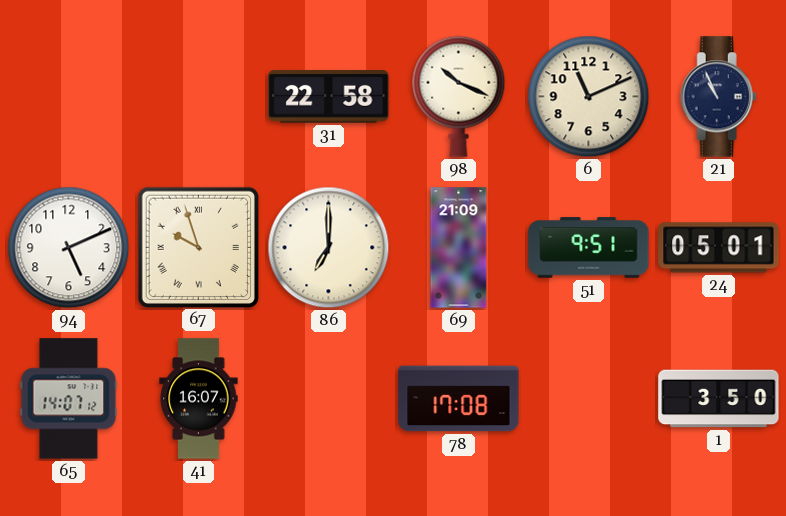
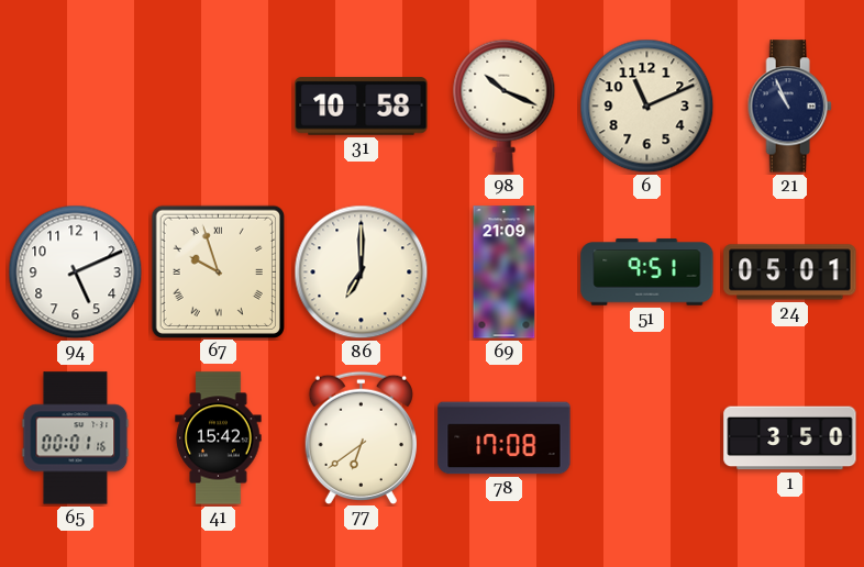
31: 22:58 -> 10:58 (362, 107)
65: 14:07 -> 00:01 (76, 438)
41: 16:07 -> 15:42 (219, 438)
77: none -> 6:39 (361, 437)
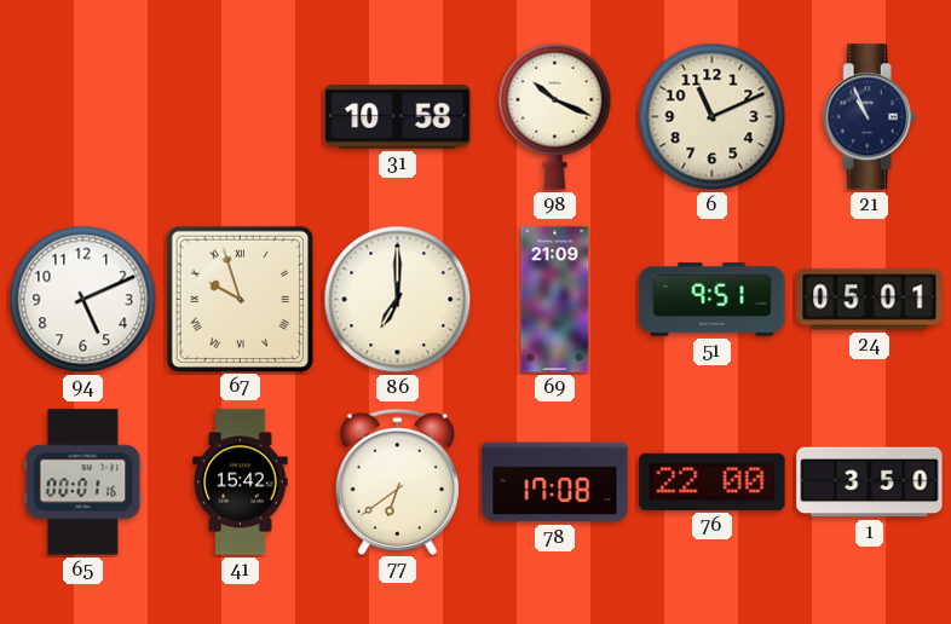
76: none -> 22:00 (713, 481)
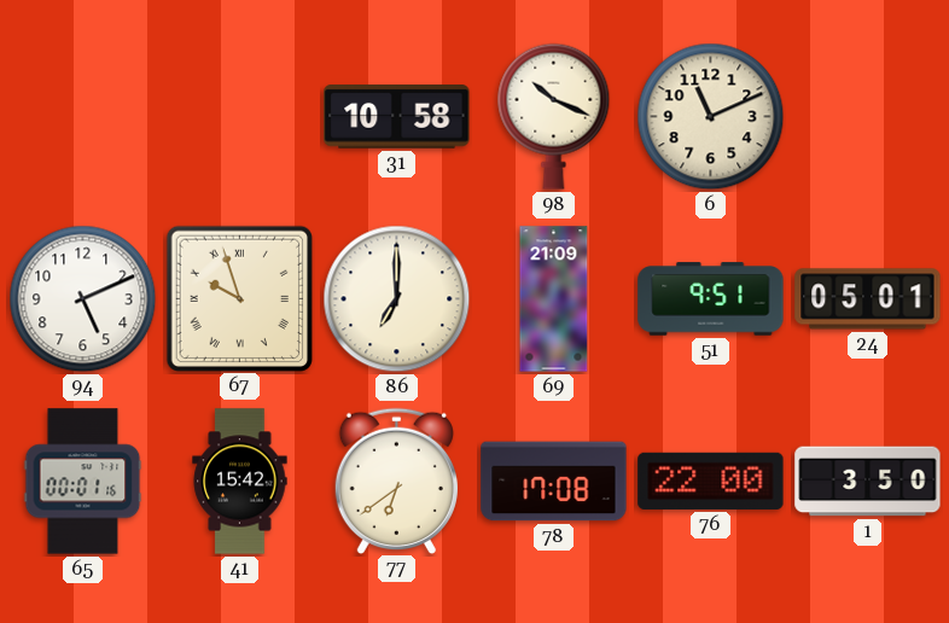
21: 10:56 -> none (869, 117)
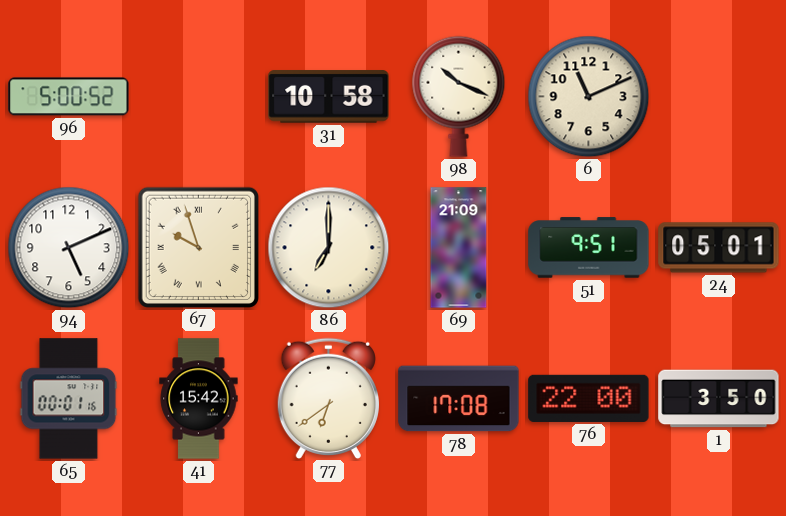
96: none -> 5:00 (69, 97)
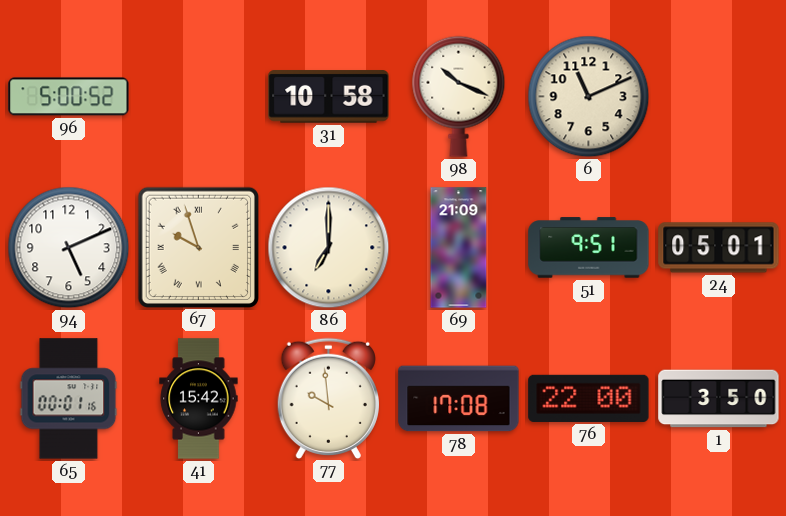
77: 6:39 -> 9:59 (328, 398)
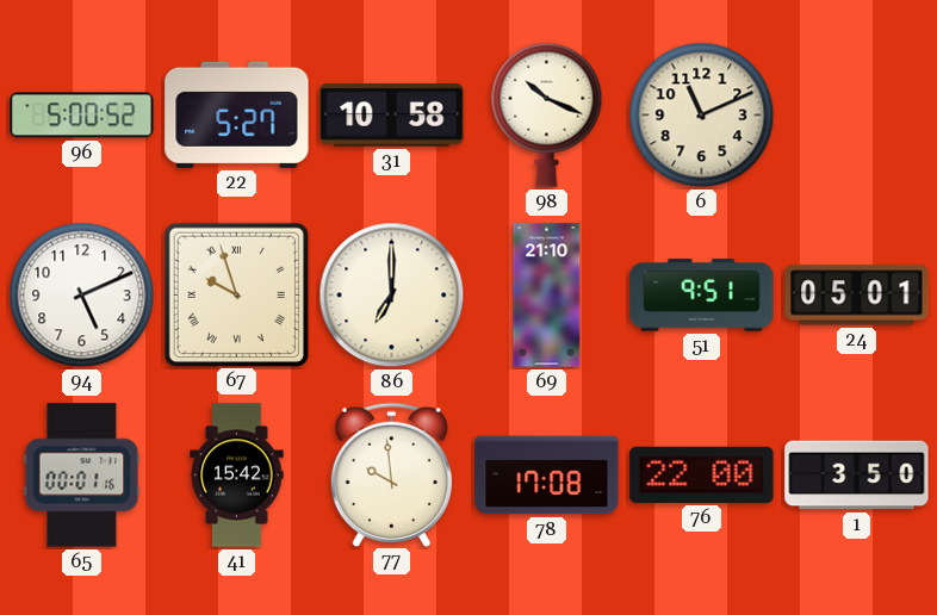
22: none -> 5:27 (237, 114)
69: 21:09 -> 21:10 (547, 296)
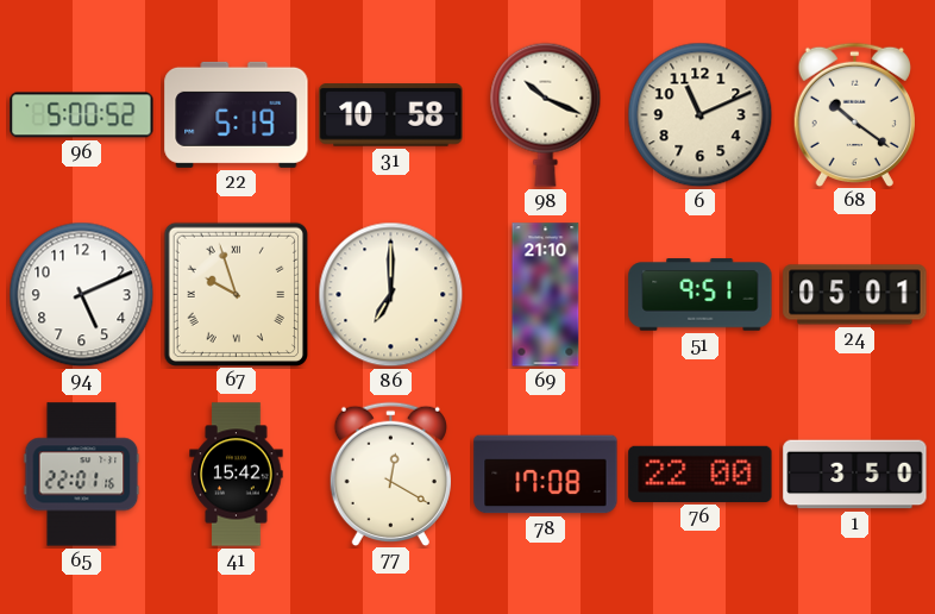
22: 5:27 -> 5:19 (237, 114)
68: none -> 10:21 (854, 114)
65: 00:01 -> 22:01 (82, 475)
77: 9:59 -> 12:20 (390, 474)
